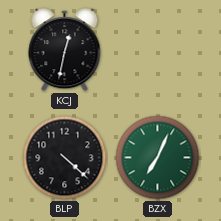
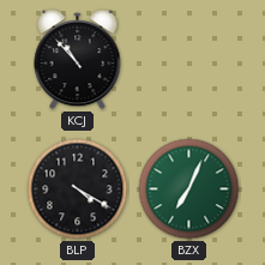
KCJ: 12:32 -> 10:53 (78, 60)
BLP: 4:22 -> 4:20 (78, 189)
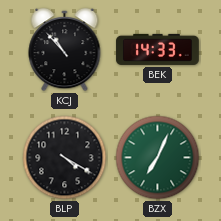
BEK: none -> 14:33 (158, 49)
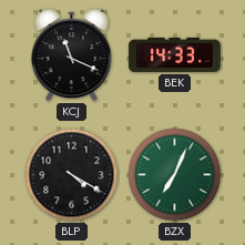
KCJ: 10:53 -> 11:19 (72, 55)
